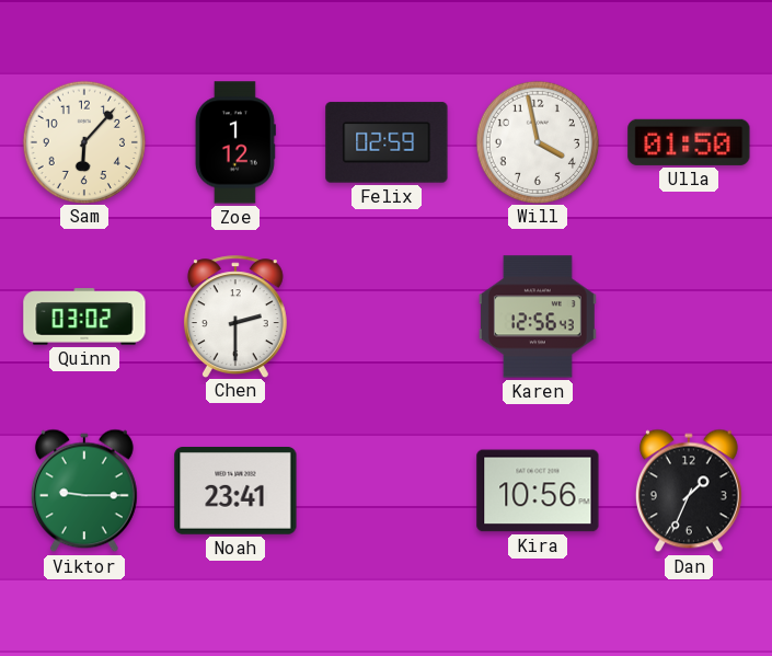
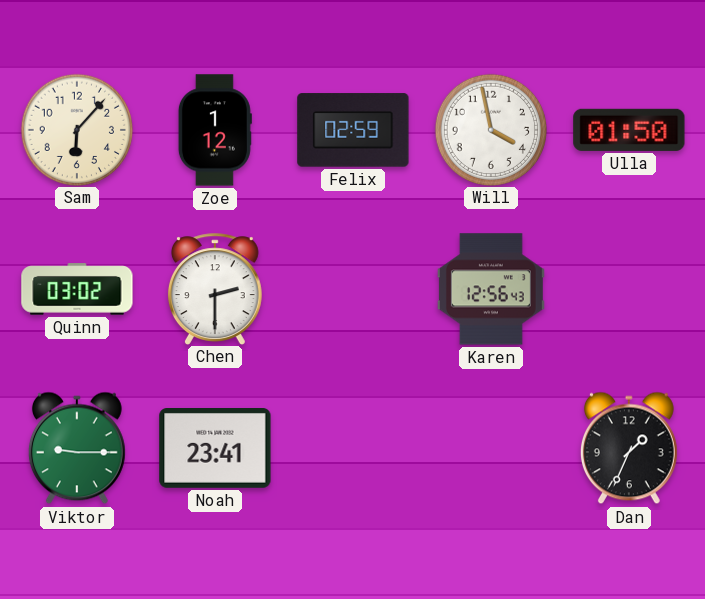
Kira: 10:56 -> none (538, 491)
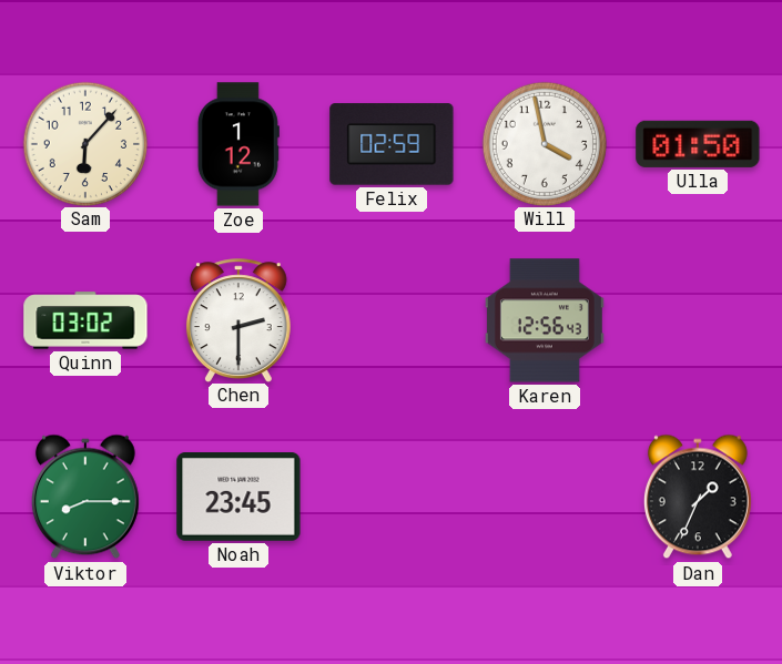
Viktor: 9:15 -> 8:15 (85, 497)
Noah: 23:41 -> 23:45 (238, 498)
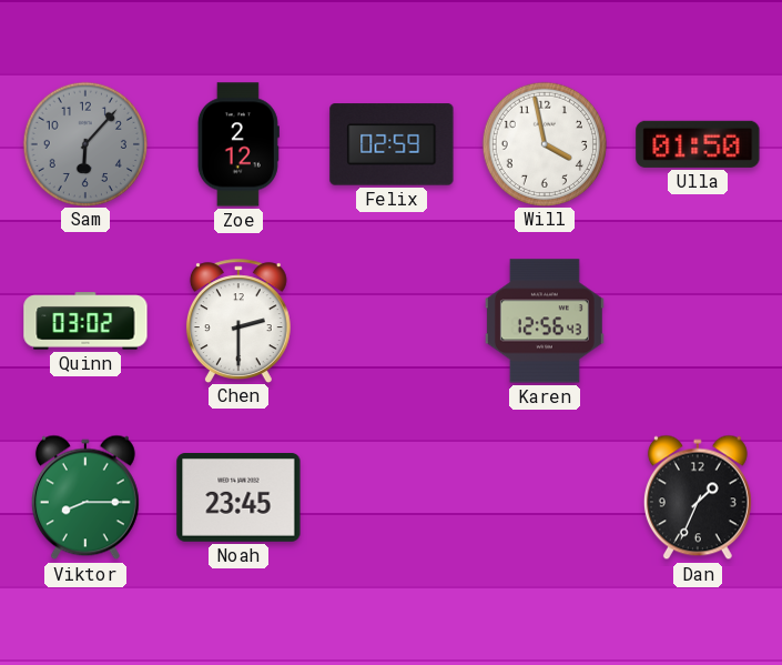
Sam dial: cream -> grey (84, 143)
Zoe: 1:12 -> 2:12 (238, 144)
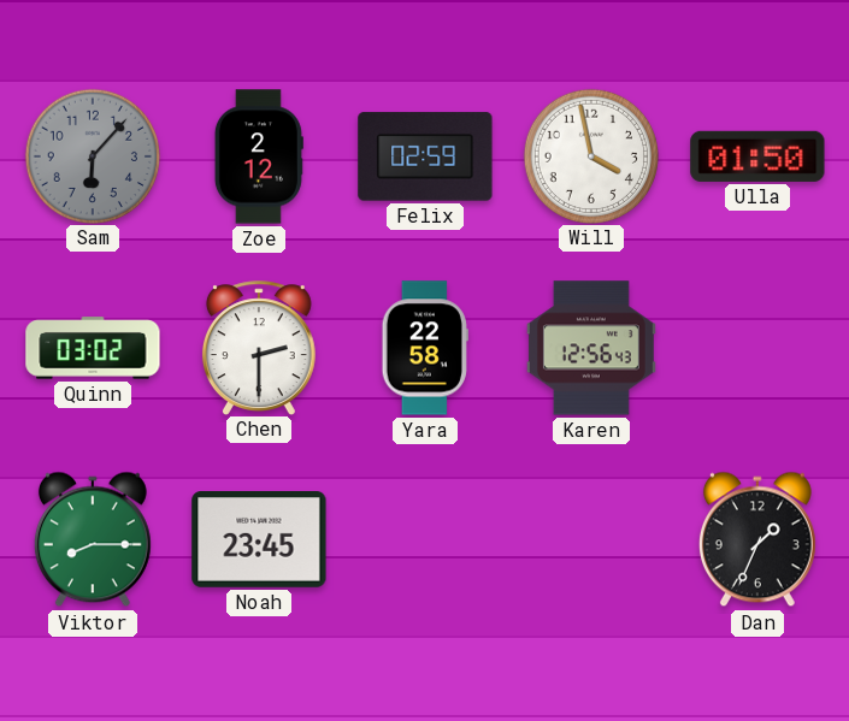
Yara: none -> 22:58 (425, 348)
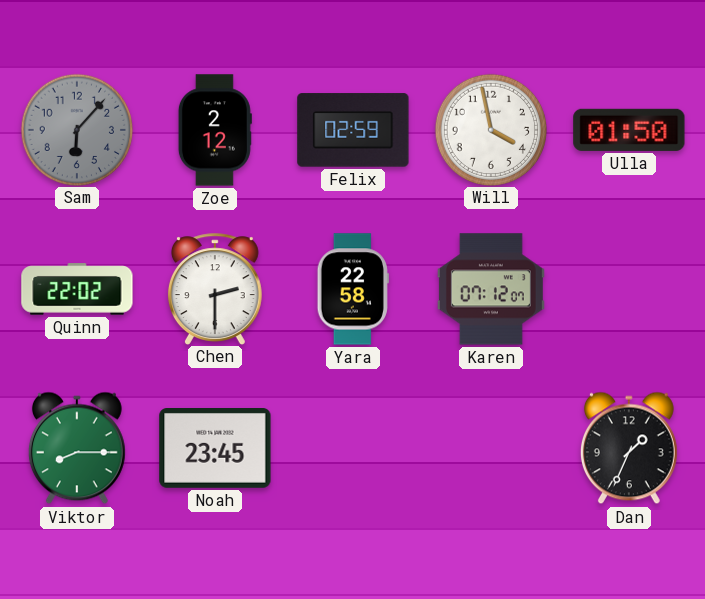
Quinn: 03:02 -> 22:02 (77, 289)
Karen: 12:56 -> 07:12 (491, 289)
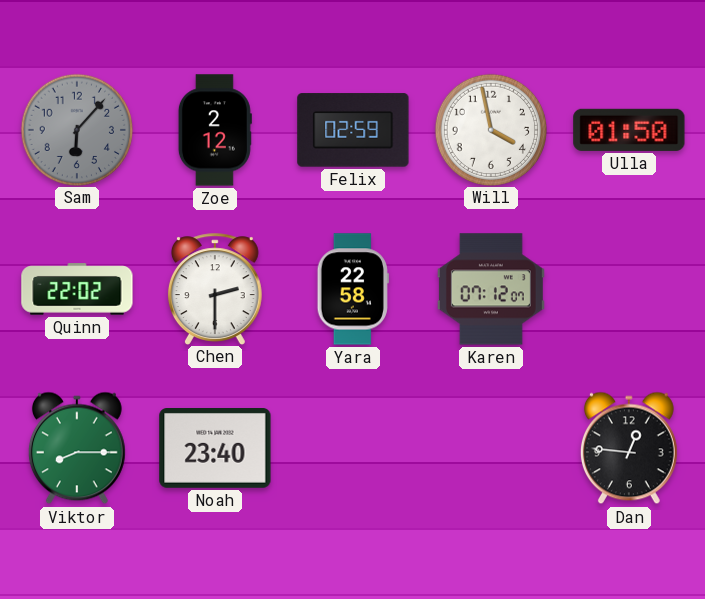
Noah: 23:45 -> 23:40 (215, 449)
Dan: 1:34 -> 12:46 (629, 448)
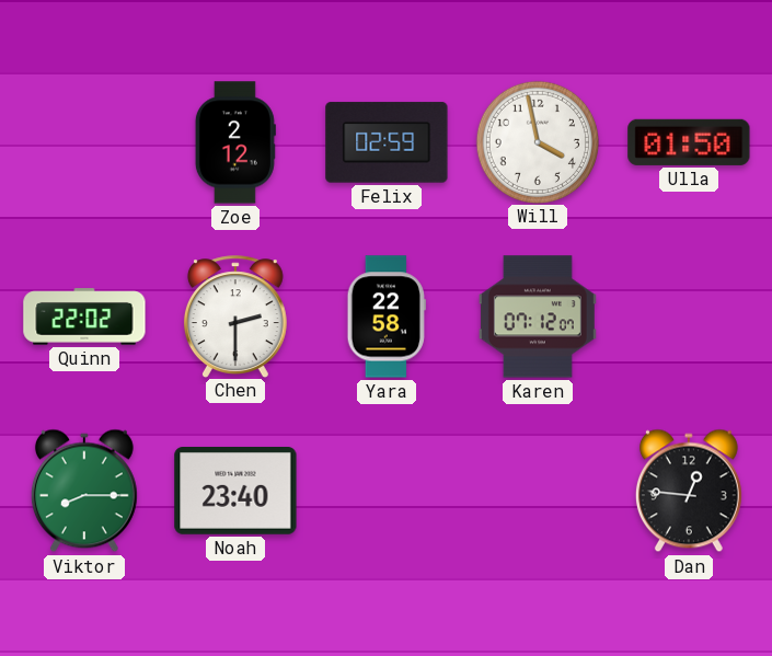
Sam: 6:07 -> none (76, 129)
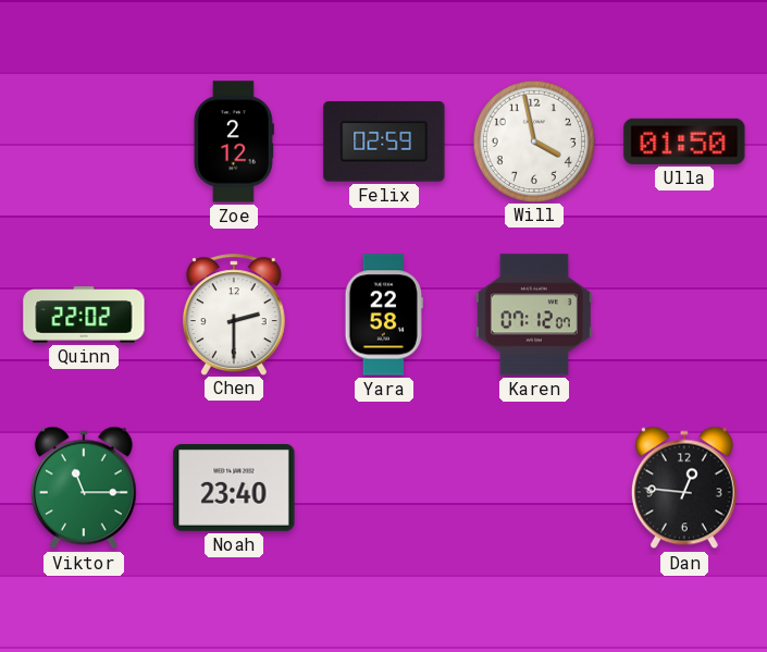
Viktor: 8:15 -> 11:15 (84, 488)
